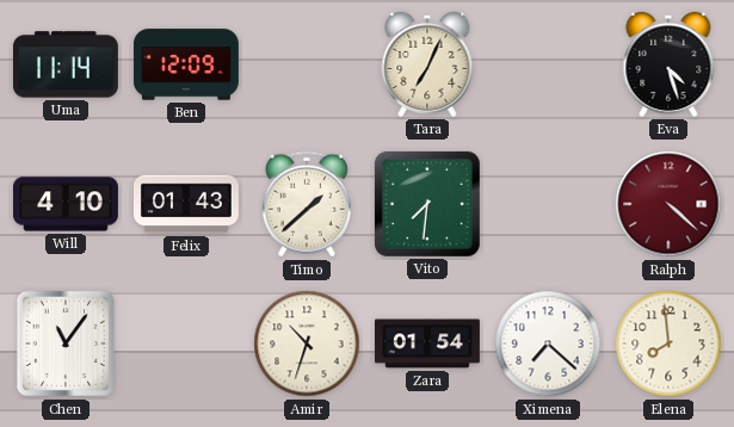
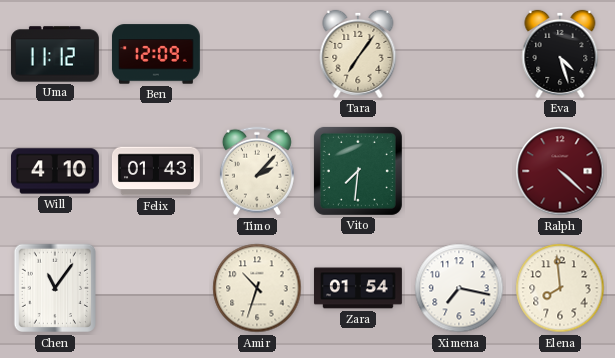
Uma: 11:14 -> 11:12 (55, 54)
Tara: 7:04 -> 7:06 (358, 54)
Timo: 1:38 -> 2:07 (257, 171)
Ximena: 7:22 -> 7:17 (459, 288)
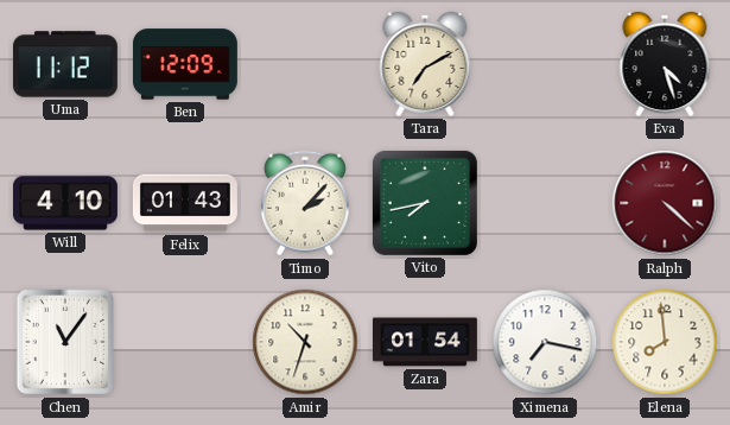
Tara: 7:06 -> 7:10 (425, 64)
Vito: 7:31 -> 7:43 (425, 203)
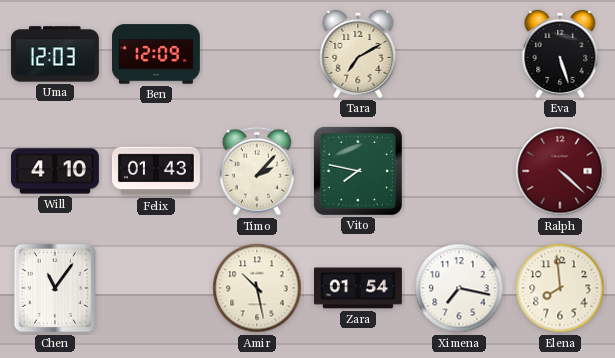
Uma: 11:12 -> 12:03 (55, 54)
Eva: 4:27 -> 5:27 (560, 54)
Vito: 7:43 -> 7:47 (358, 171)
Amir: 10:33 -> 10:28 (257, 288)
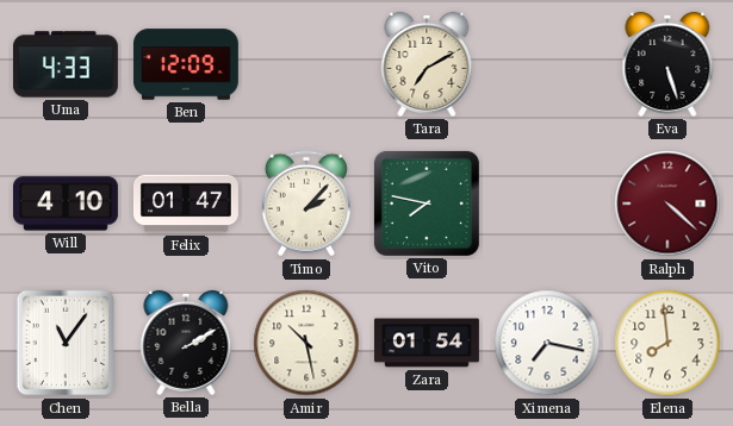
Uma: 12:03 -> 4:33 (66, 64)
Felix: 01:43 -> 01:47 (186, 203)
Bella: none -> 2:10 (186, 343)
